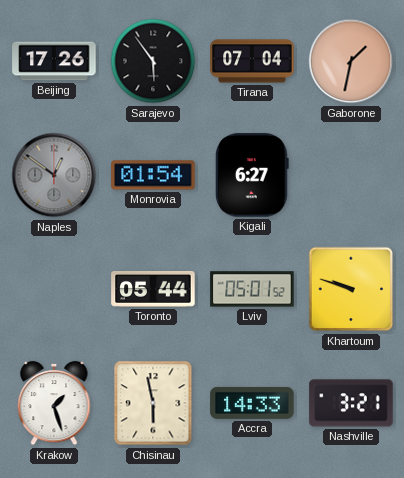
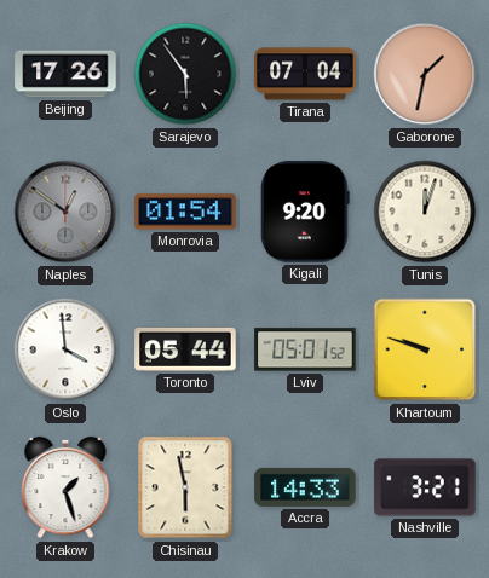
Kigali: 6:27 -> 9:20 (305, 212)
Tunis: none -> 12:03 (425, 212)
Oslo: none -> 3:59 (65, 349)
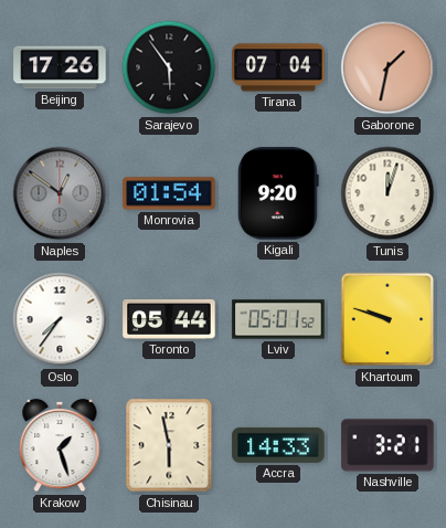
Oslo: 3:59 -> 7:36 (60, 319)
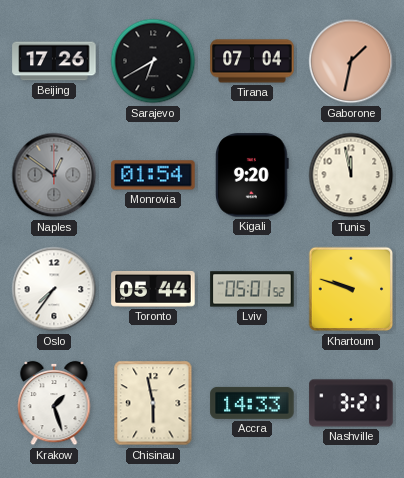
Sarajevo: 5:54 -> 6:40 (153, 61)
Tunis: 12:03 -> 11:58 (351, 175)
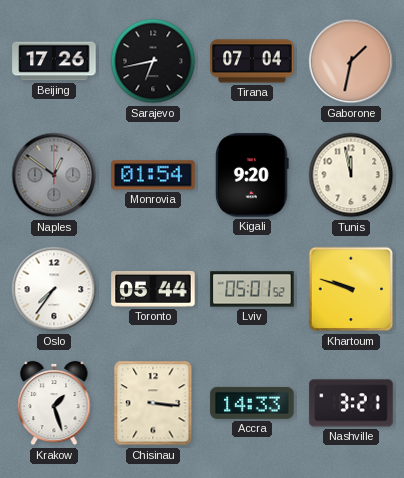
Sarajevo: 6:40 -> 6:43 (153, 61)
Chisinau: 5:58 -> 3:16 (153, 403)
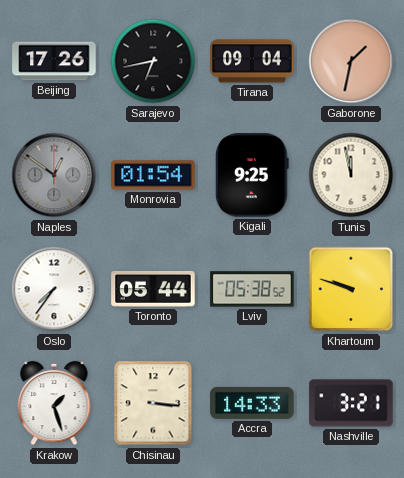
Tirana: 07:04 -> 09:04 (252, 61)
Kigali: 9:20 -> 9:25 (252, 175)
Lviv: 05:01 -> 05:38 (252, 289)
